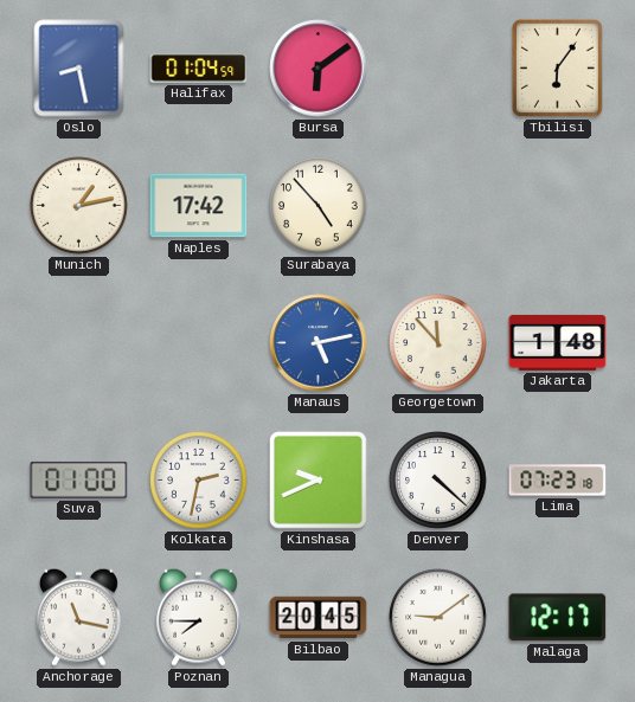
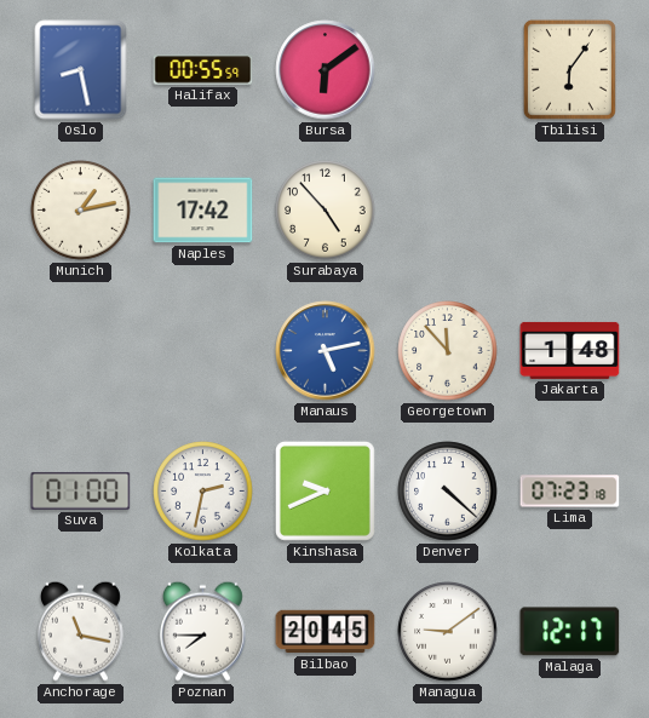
Halifax: 01:04 -> 00:55 (203, 70)
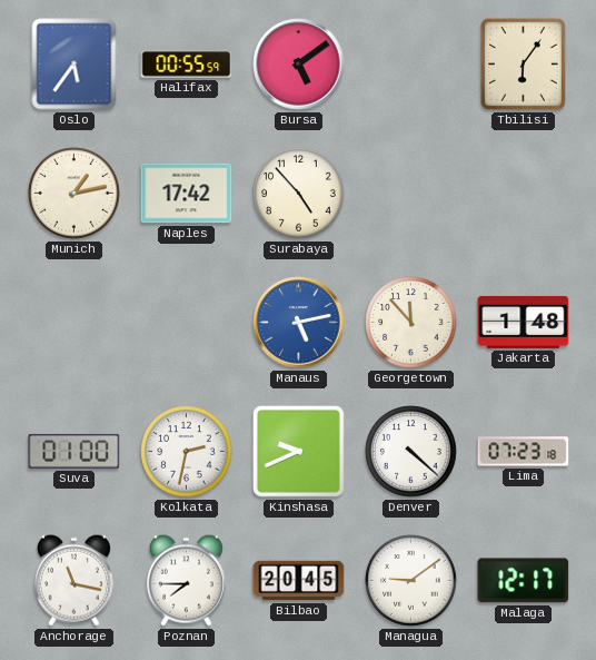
Oslo: 8:28 -> 5:36 (74, 65)
Bursa: 6:09 -> 5:09 (299, 65)
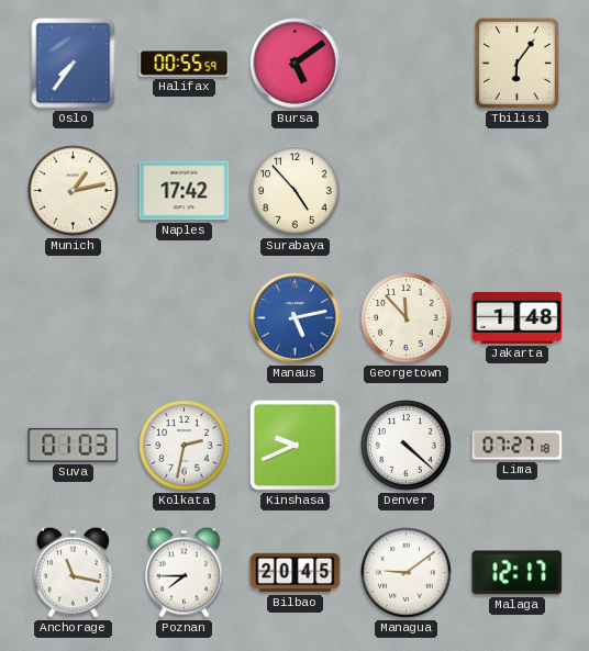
Oslo: 5:36 -> 7:36 (74, 64)
Suva: 01:00 -> 01:03 (74, 445)
Lima: 07:23 -> 07:27 (518, 446)
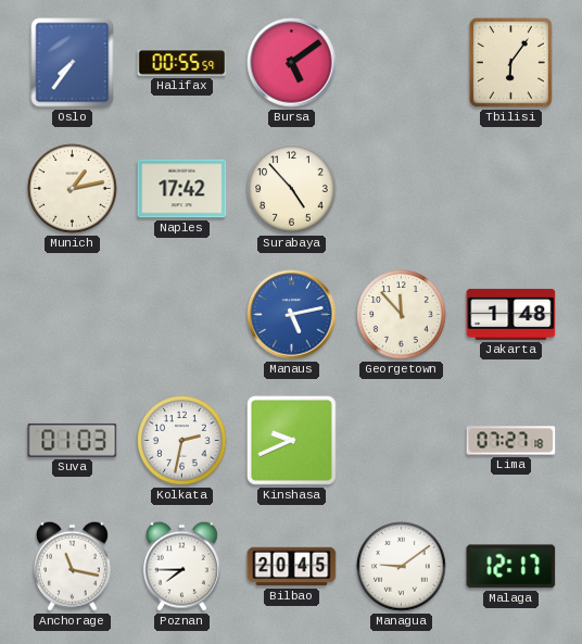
Denver: 4:22 -> none (407, 446)
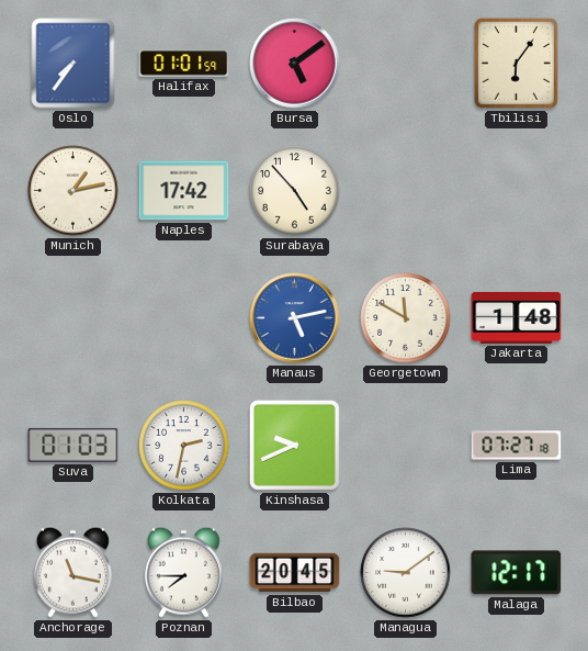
Halifax: 00:55 -> 01:01 (184, 64)
Georgetown: 11:53 -> 11:50 (406, 318)
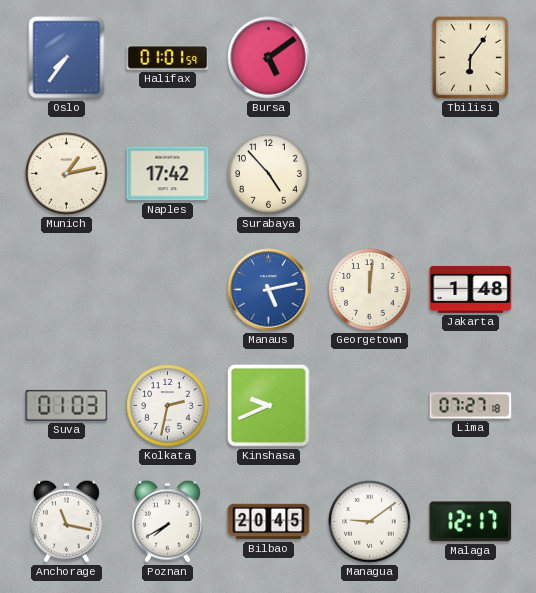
Georgetown: 11:50 -> 12:01 (370, 290)
Poznan: 7:45 -> 7:40 (167, 521)
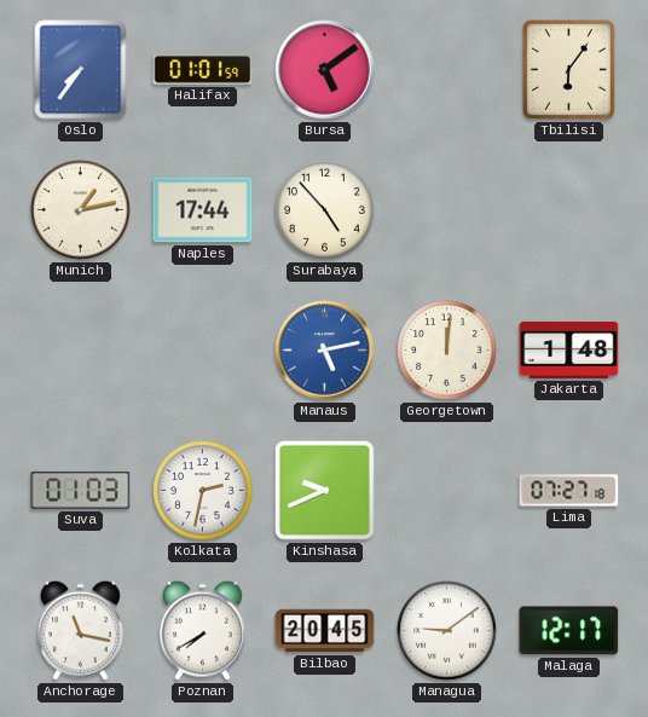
Naples: 17:42 -> 17:44 (203, 210)
